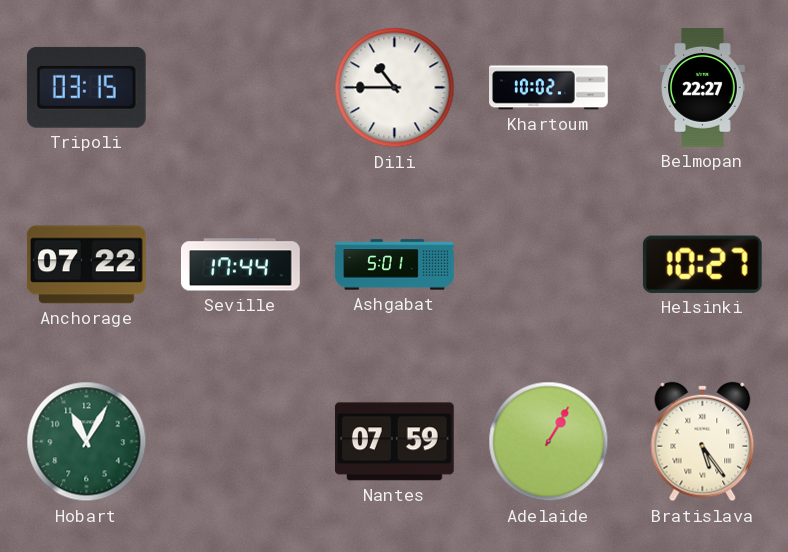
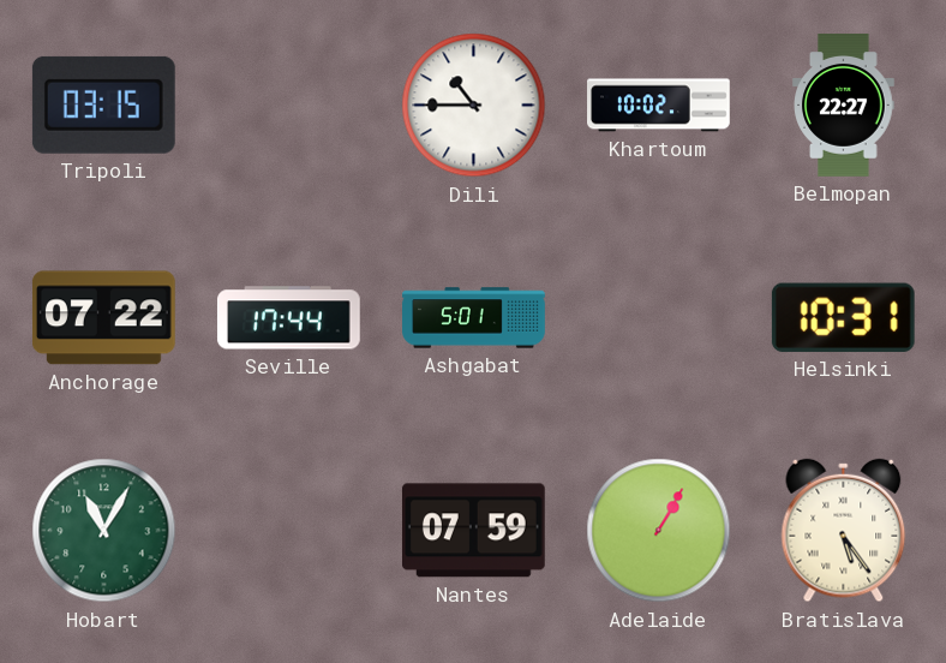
Helsinki: 10:27 -> 10:31 (843, 317)
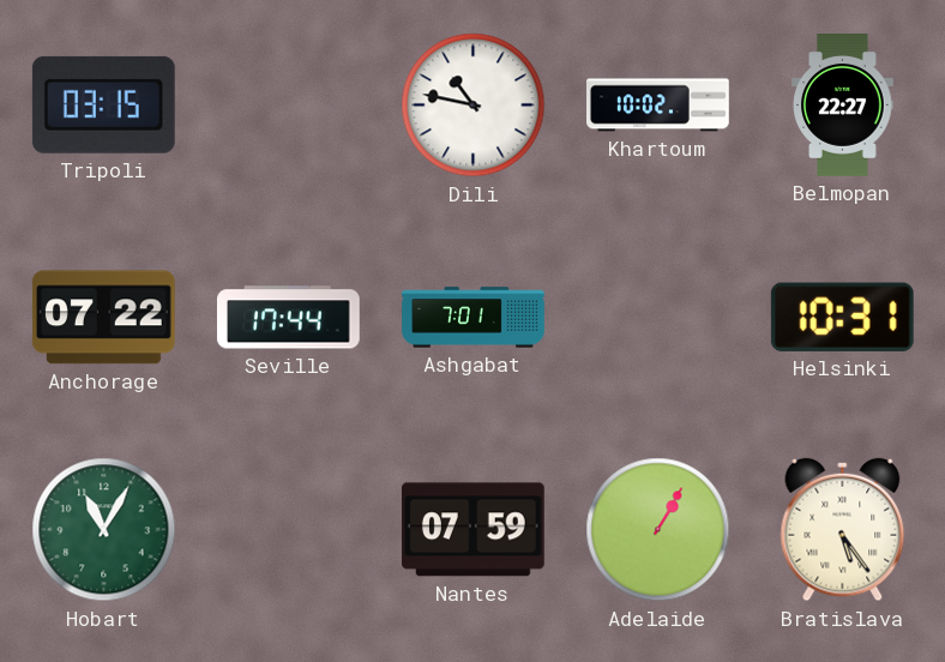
Dili: 10:45 -> 10:47 (474, 106)
Ashgabat: 5:01 -> 7:01 (474, 318)
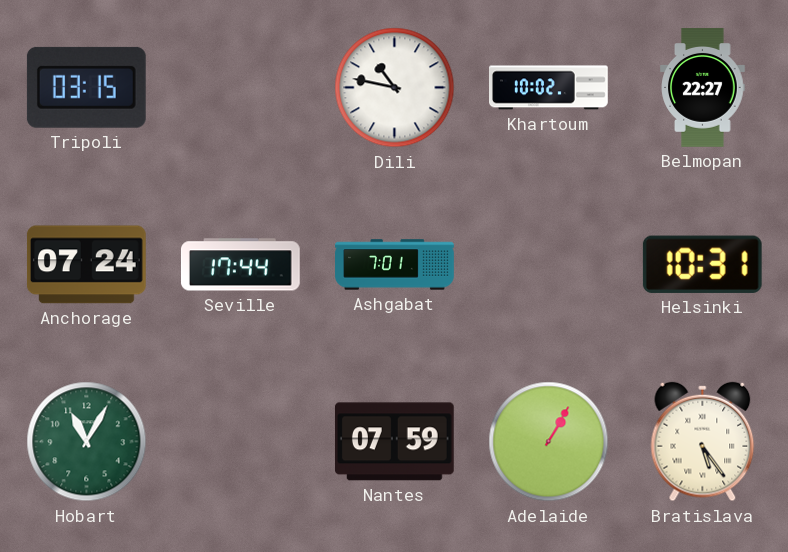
Anchorage: 07:22 -> 07:24 (86, 265)
